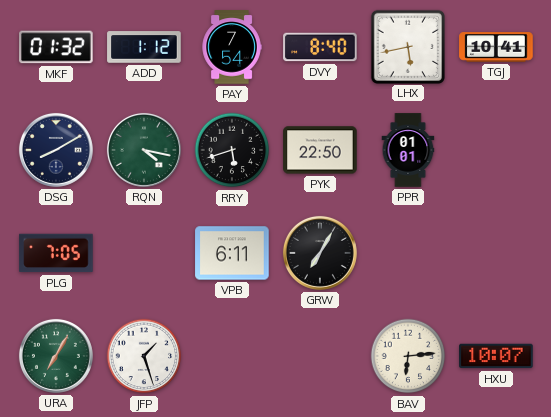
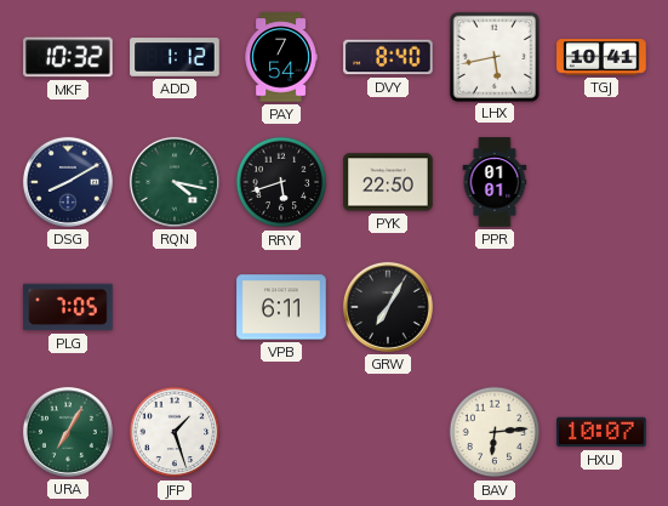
MKF: 01:32 -> 10:32 (68, 57)
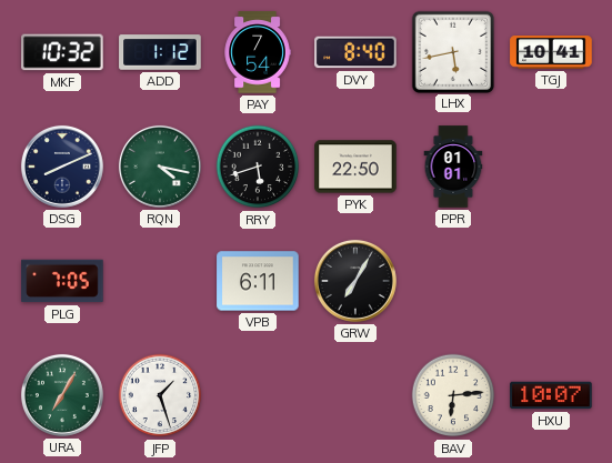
DSG: 8:10 -> 8:11 (62, 167)
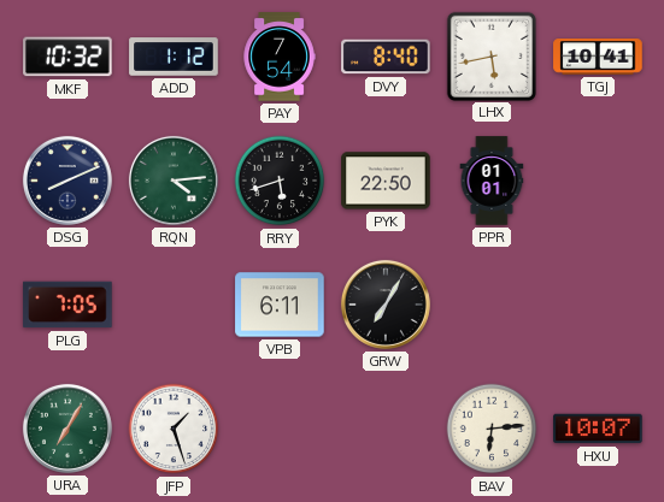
RQN: 4:17 -> 4:14 (174, 181)
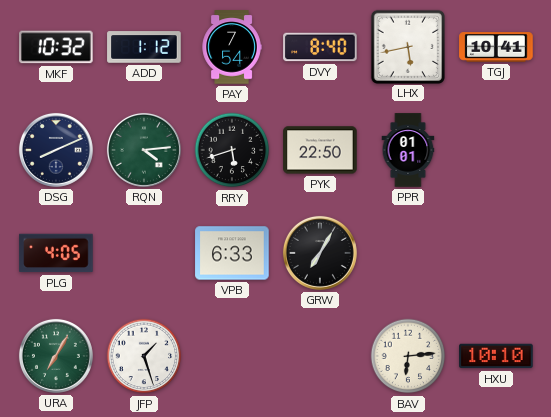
PLG: 7:05 -> 4:05 (56, 253)
VPB: 6:11 -> 6:33 (232, 253)
HXU: 10:07 -> 10:10 (496, 356)
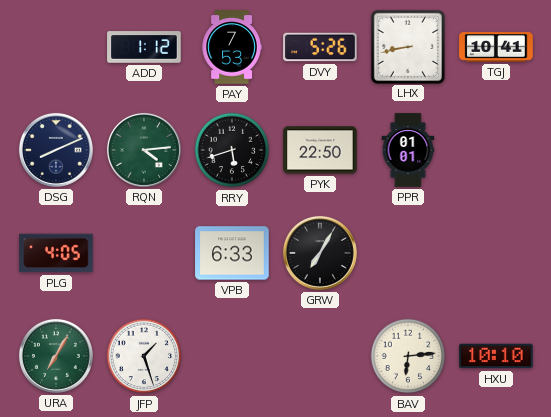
MKF: 10:32 -> none (56, 47)
PAY: 7:54 -> 7:53 (232, 47)
DVY: 8:40 -> 5:26 (320, 47)
LHX: 5:43 -> 8:43 (407, 46)
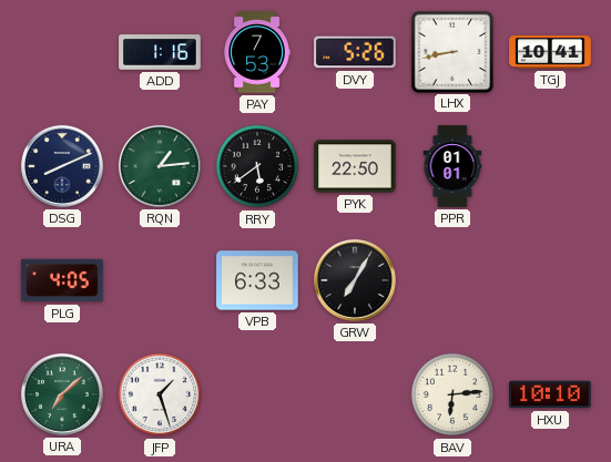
ADD: 1:12 -> 1:16 (160, 52)
RQN: 4:14 -> 1:14 (160, 166)
RRY: 5:42 -> 5:39 (257, 166)
URA: 7:05 -> 7:08 (62, 394)
